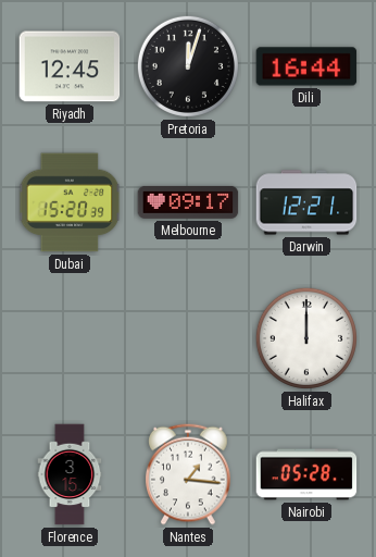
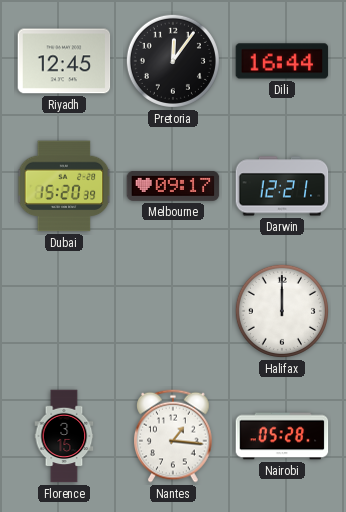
Pretoria: 12:03 -> 12:06 (173, 61)
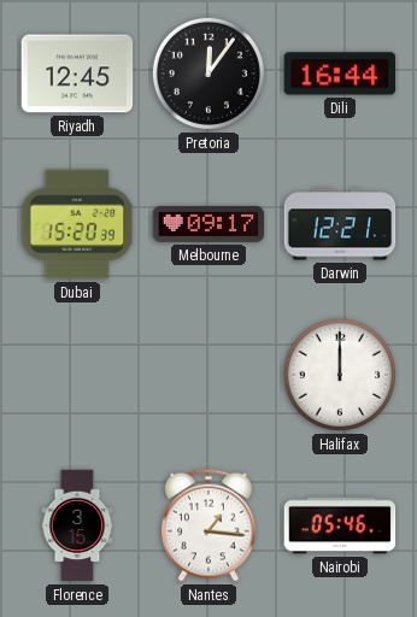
Nairobi: 05:28 -> 05:46 (340, 525)
